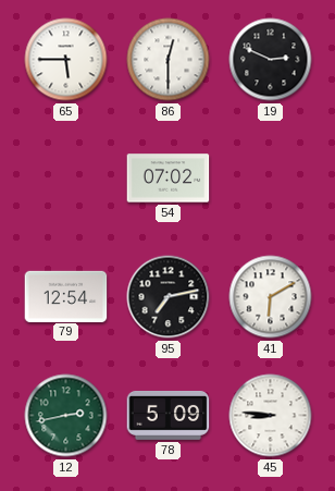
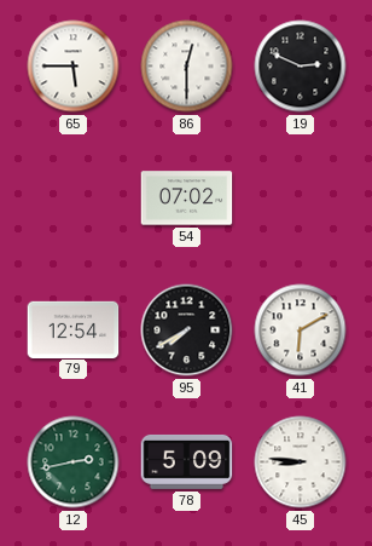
95: 7:13 -> 7:40 (187, 331)
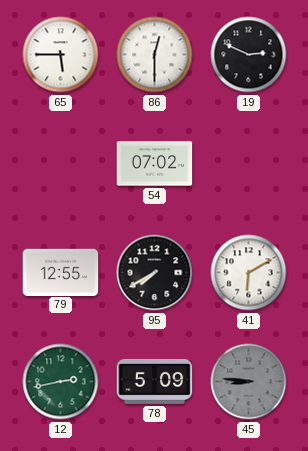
79: 12:54 -> 12:55 (61, 272)
45 dial: white -> grey (249, 382)
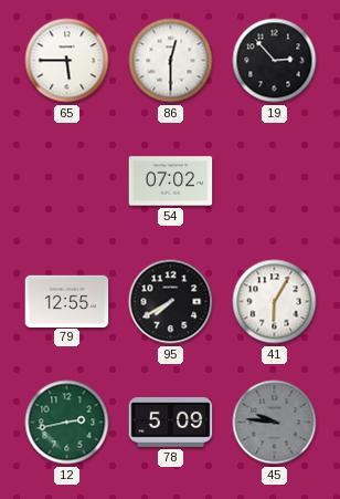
19: 2:49 -> 2:53 (275, 61)
41: 6:10 -> 6:05 (275, 302)
45: 8:46 -> 9:46 (275, 423)
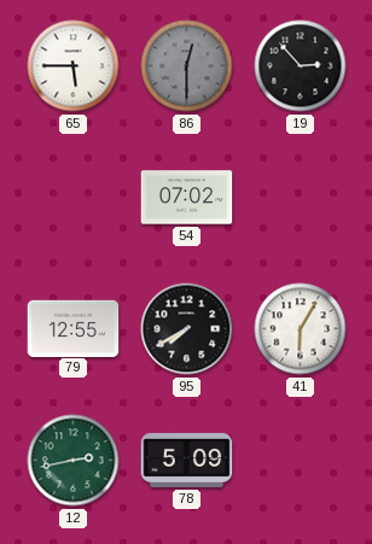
86 dial: white -> grey (187, 66)
45: 9:46 -> none (275, 423)
